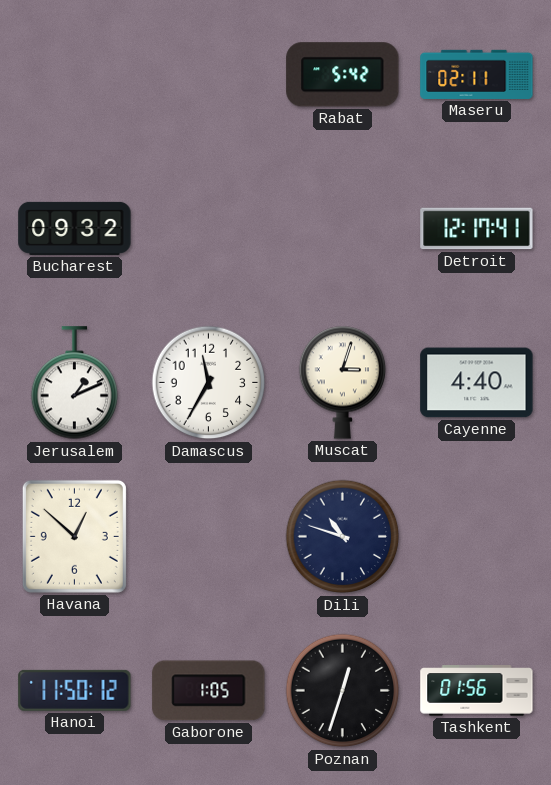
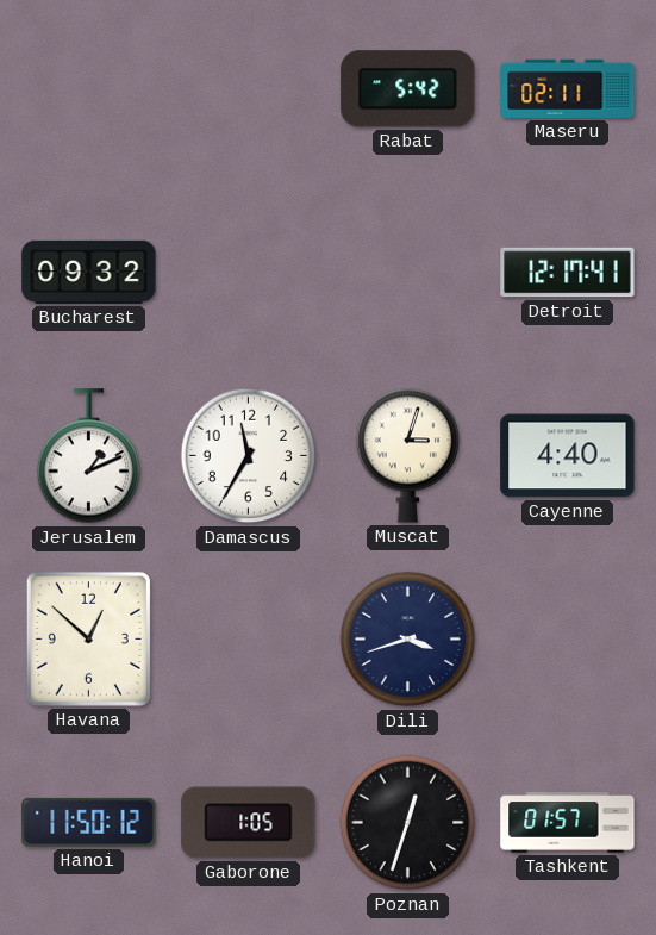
Dili: 10:48 -> 3:42 (408, 640)
Tashkent: 01:56 -> 01:57 (568, 823)
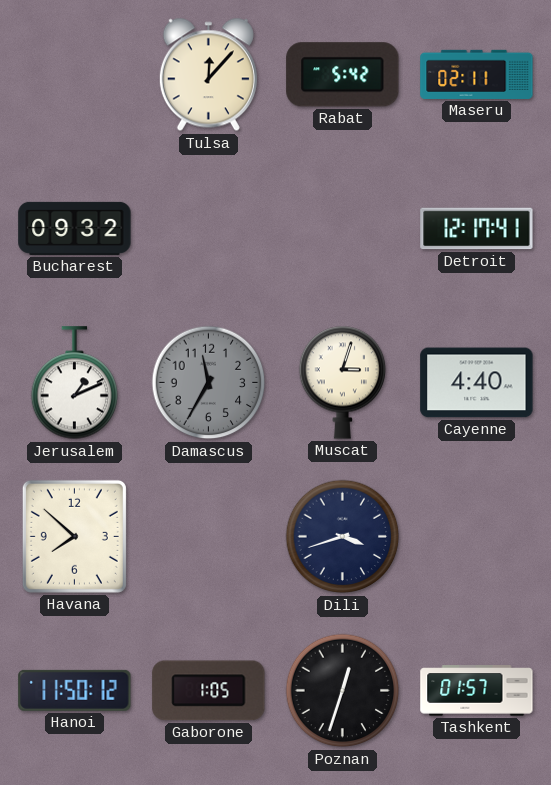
Tulsa: none -> 12:07 (208, 75)
Damascus dial: white -> grey (209, 383)
Havana: 12:52 -> 7:52 (74, 536)
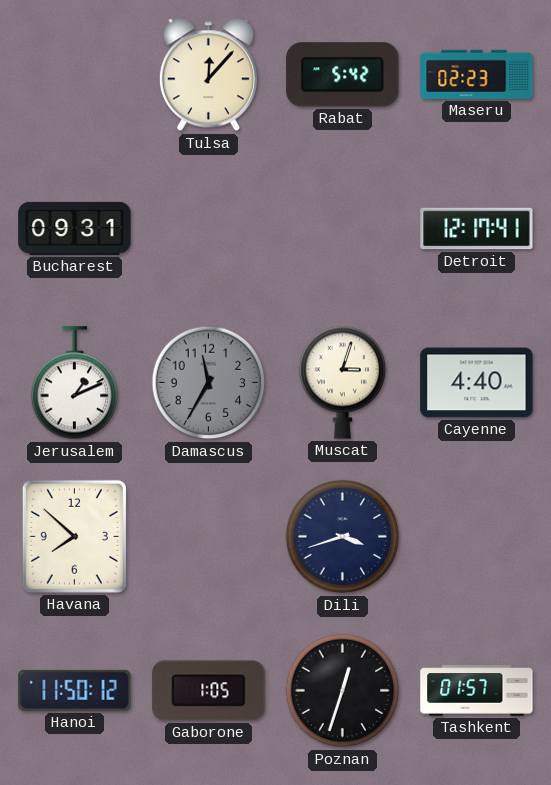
Maseru: 02:11 -> 02:23 (477, 74)
Bucharest: 09:32 -> 09:31 (75, 228)
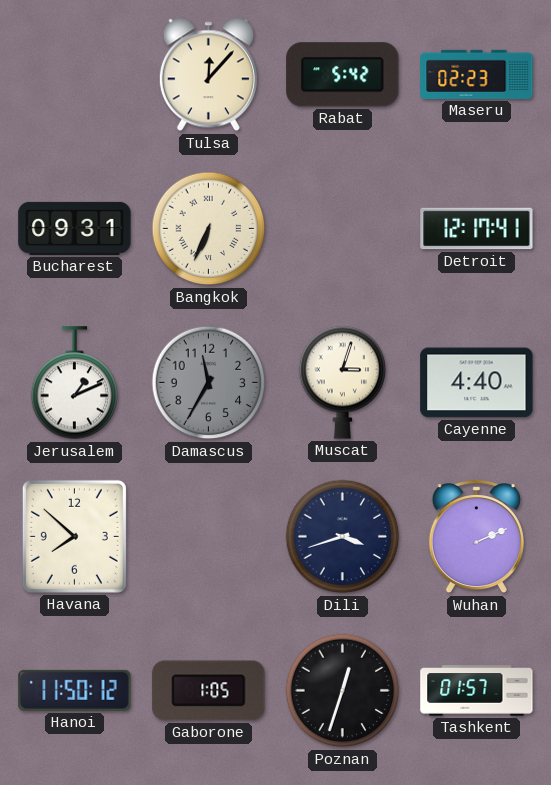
Bangkok: none -> 6:34 (209, 229)
Wuhan: none -> 2:11 (476, 538)
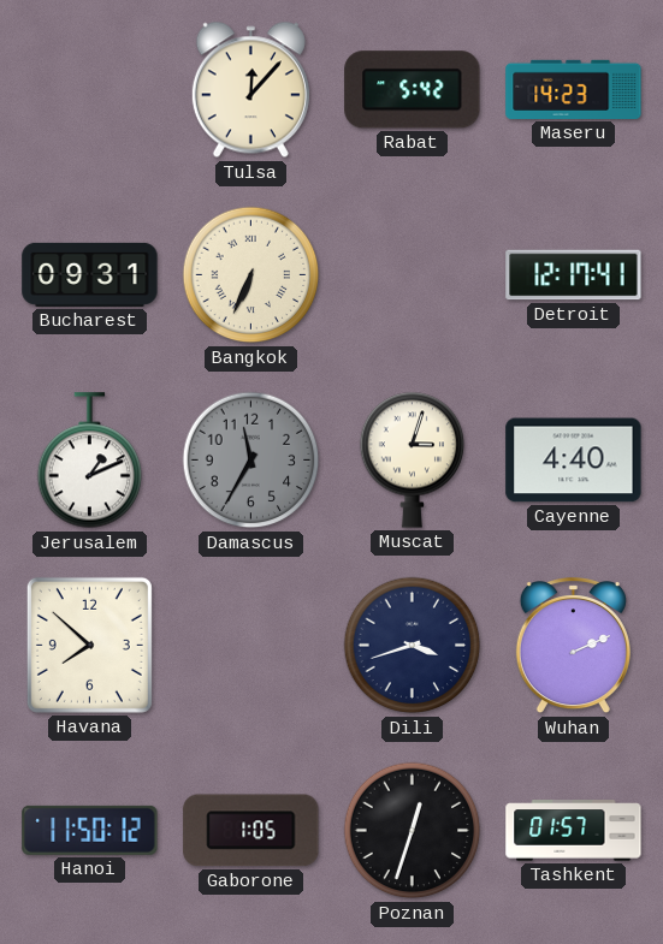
Maseru: 02:23 -> 14:23 (574, 89)
